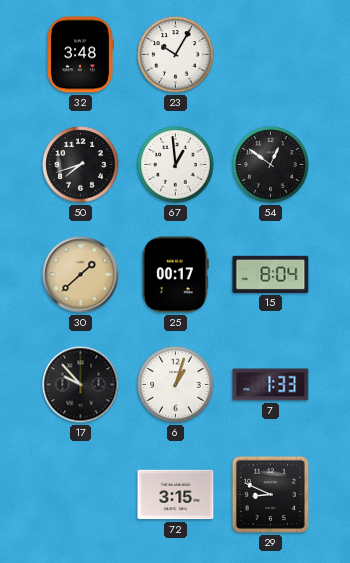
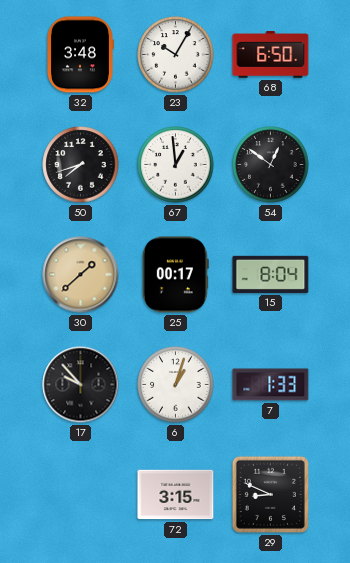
68: none -> 6:50 (271, 55)
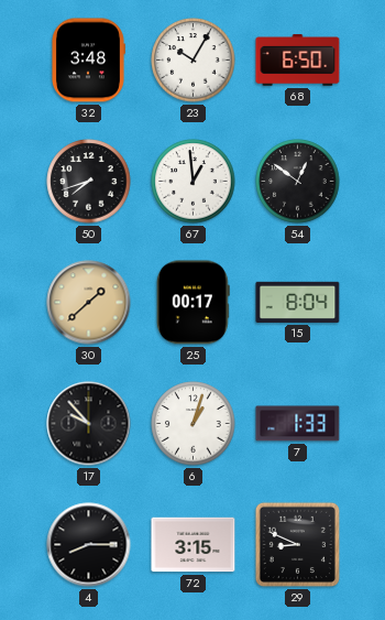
4: none -> 8:15 (89, 545)
